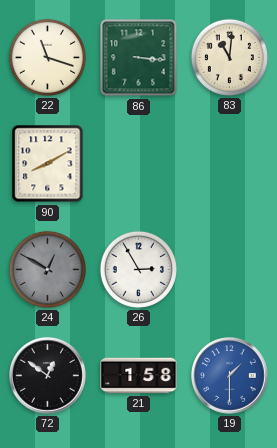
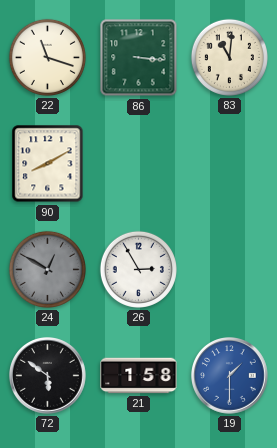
72: 12:51 -> 5:51 (48, 376)
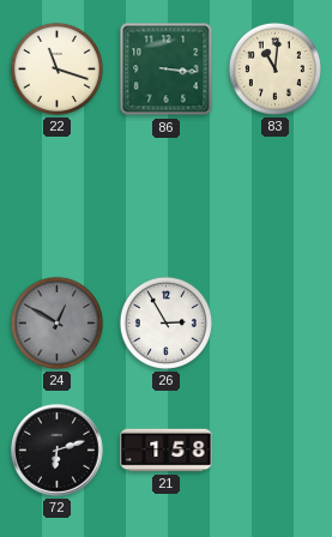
90: 8:10 -> none (48, 164)
72: 5:51 -> 6:12 (58, 451)
19: 1:30 -> none (230, 376)
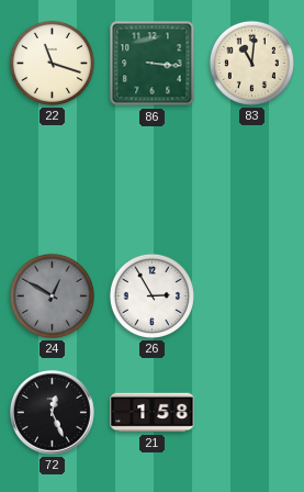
72: 6:12 -> 12:26 (53, 413)
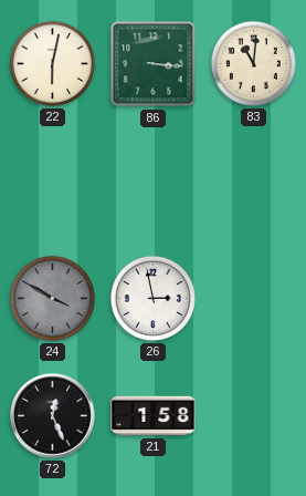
22: 11:18 -> 6:02 (52, 63)
24: 12:50 -> 3:50 (52, 298)
26: 2:55 -> 2:58 (152, 298)
